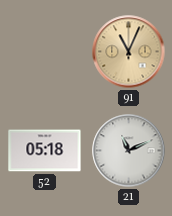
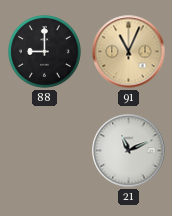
88: none -> 9:00 (45, 52)
52: 05:18 -> none (45, 151)
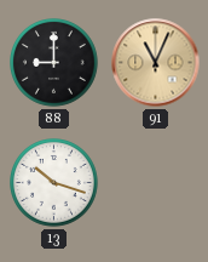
13: none -> 10:18 (54, 183)
21: 11:11 -> none (129, 151)
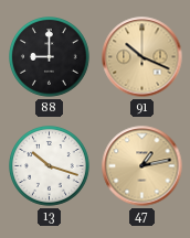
91: 11:04 -> 10:19 (142, 57)
47: none -> 1:13 (142, 166)
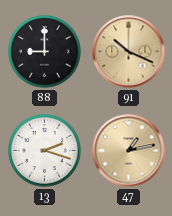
13: 10:18 -> 2:18 (45, 151)
